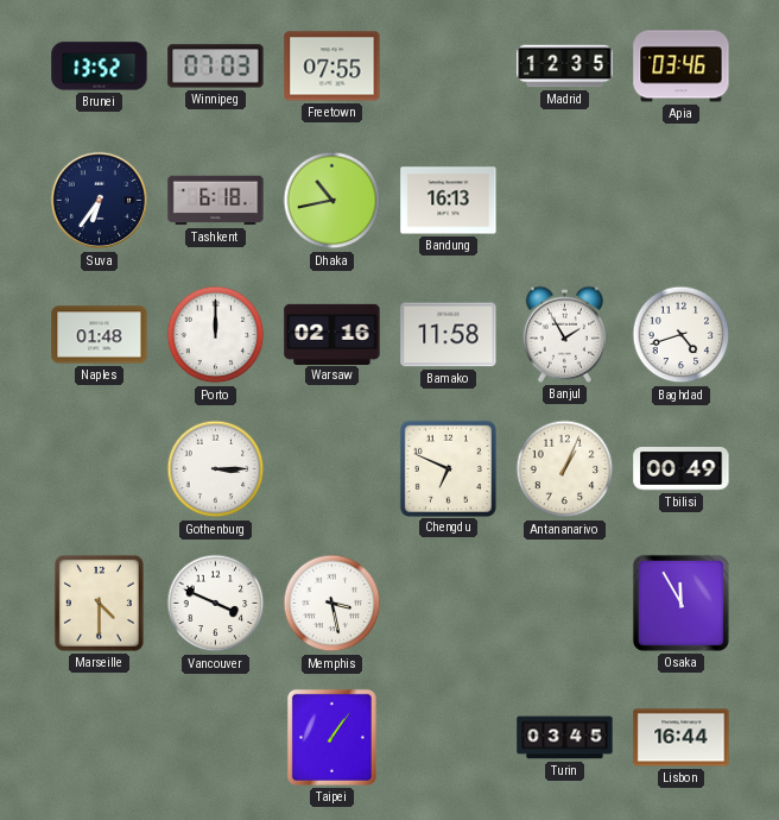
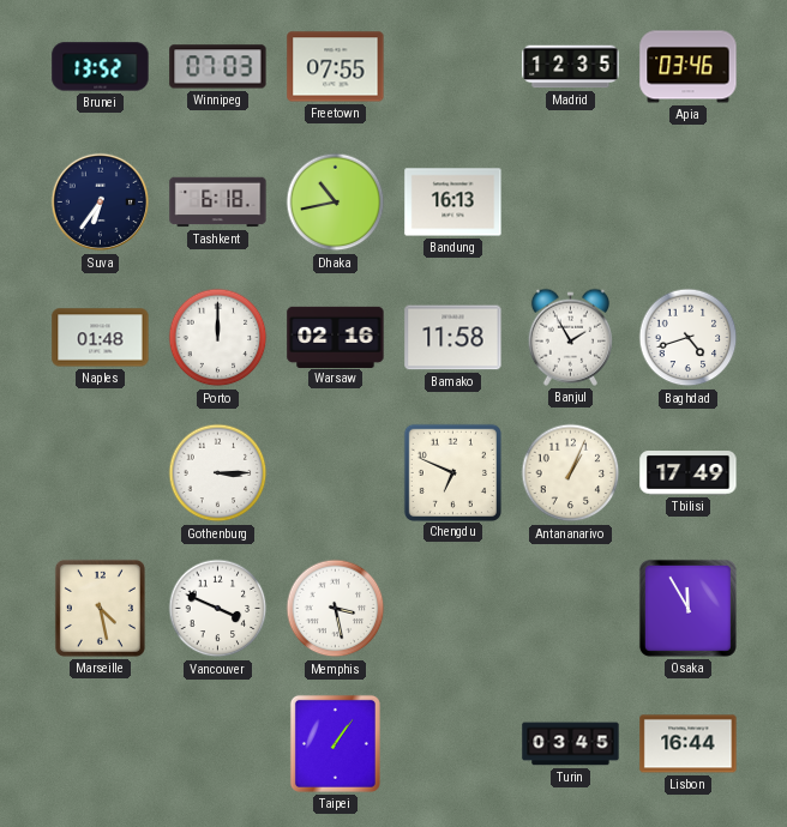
Tbilisi: 00:49 -> 17:49 (689, 473)
Marseille: 4:30 -> 4:28 (100, 608)
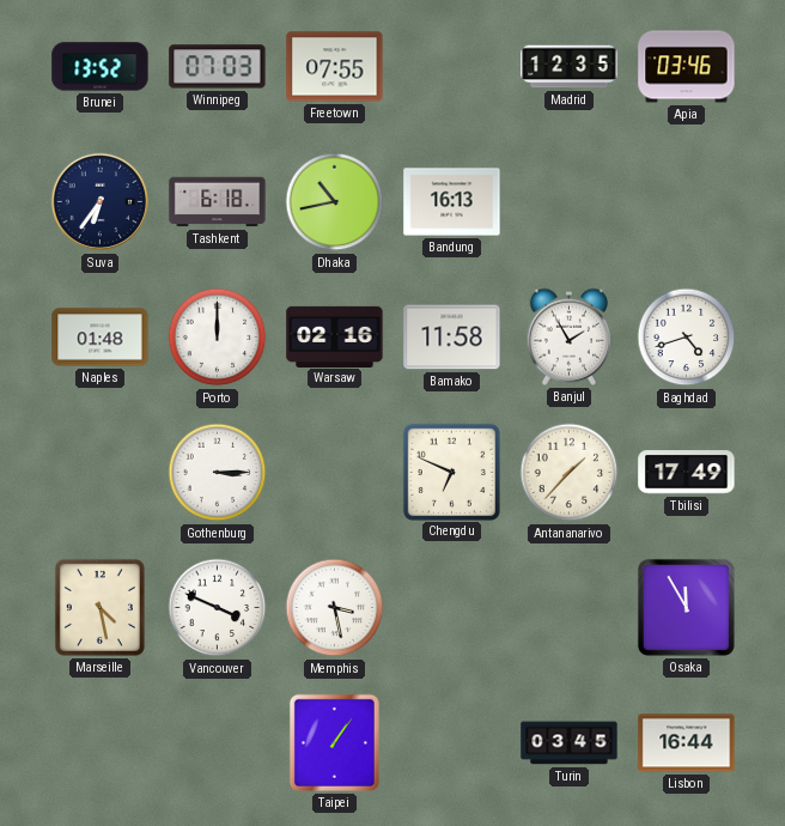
Antananarivo: 1:04 -> 1:37 (570, 473)
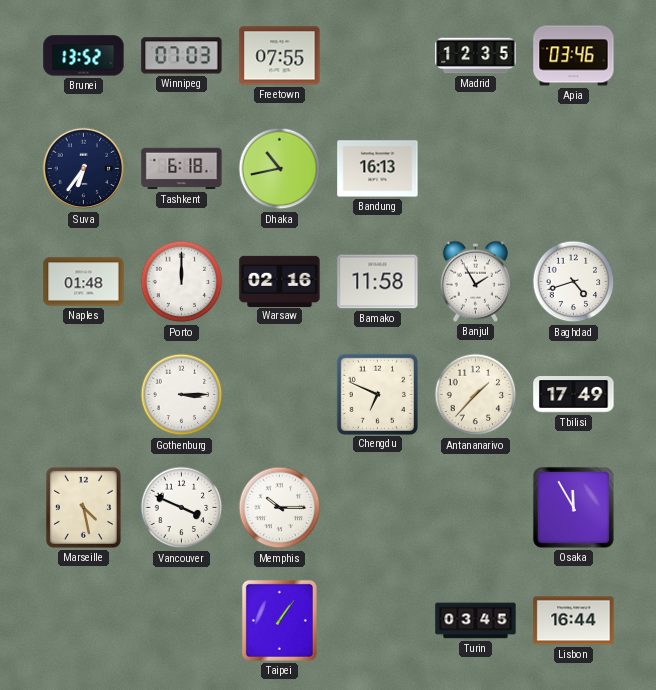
Memphis: 3:28 -> 10:15 (280, 508)
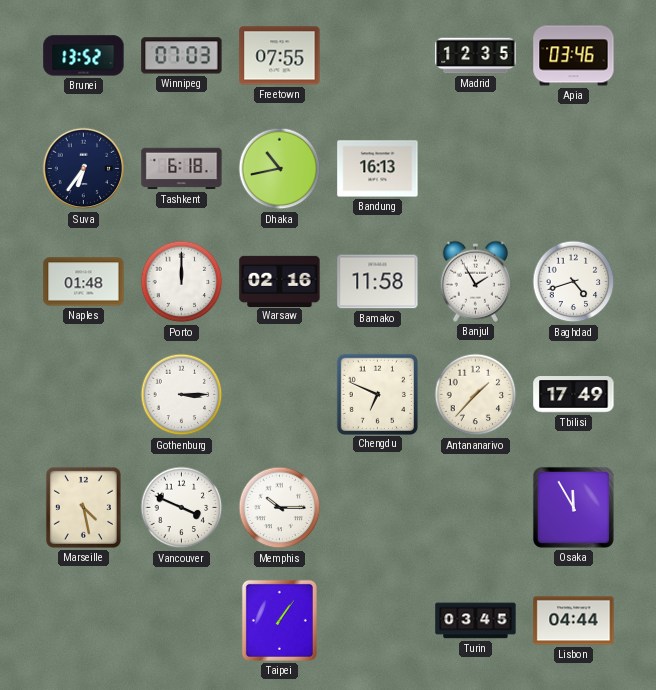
Lisbon: 16:44 -> 04:44 (574, 621)
